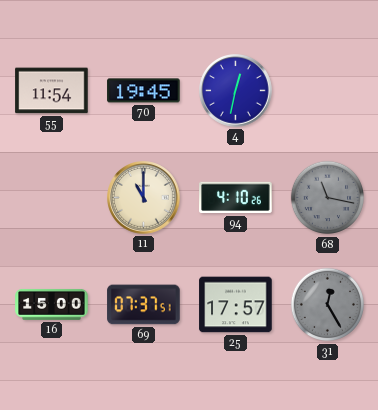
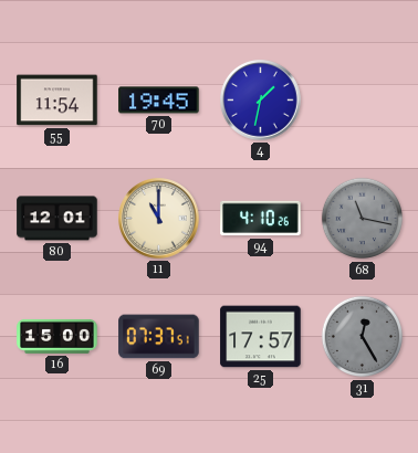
4: 12:32 -> 1:32 (261, 101)
80: none -> 12:01 (58, 219)
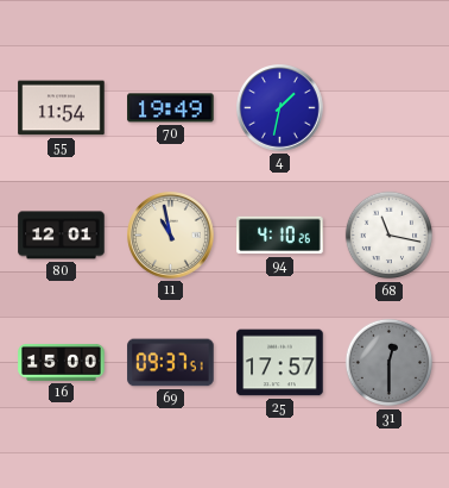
70: 19:45 -> 19:49 (171, 108)
11: 11:00 -> 10:58 (171, 236)
68 dial: grey -> white (390, 236)
69: 07:37 -> 09:37 (171, 363)
31: 12:25 -> 12:30 (390, 363)
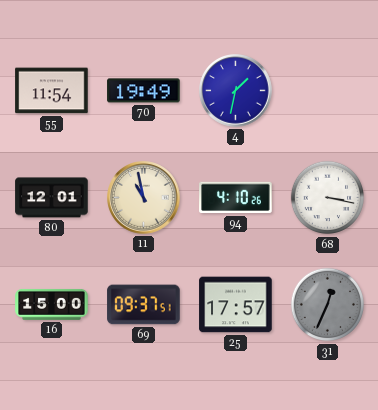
68: 11:17 -> 3:17 (328, 198)
31: 12:30 -> 12:34 (328, 305)
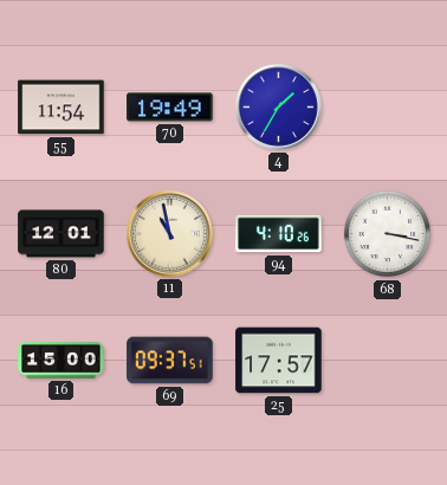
4: 1:32 -> 1:35 (279, 108)
31: 12:34 -> none (328, 305)
